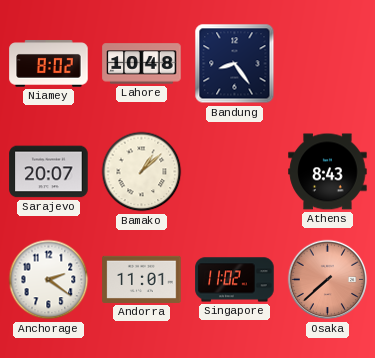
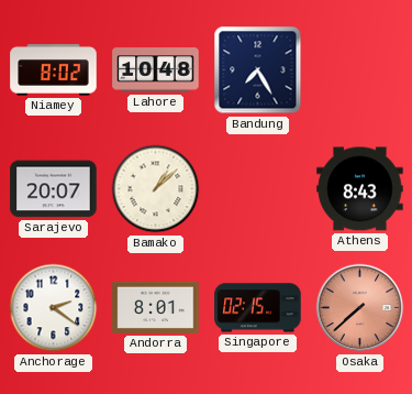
Bandung: 8:24 -> 7:25 (258, 70)
Andorra: 11:01 -> 8:01 (156, 307)
Singapore: 11:02 -> 02:15 (258, 308)
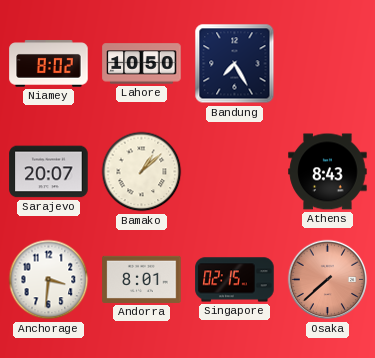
Lahore: 10:48 -> 10:50 (142, 64)
Anchorage: 2:21 -> 3:31 (49, 280)
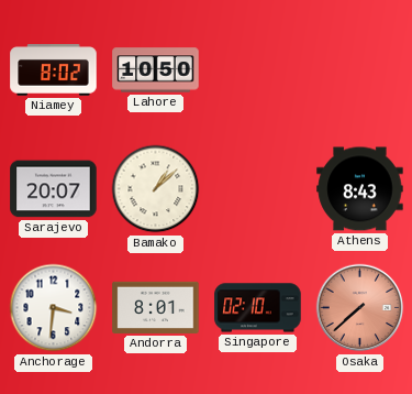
Bandung: 7:25 -> none (235, 64)
Singapore: 02:15 -> 02:10 (258, 308)
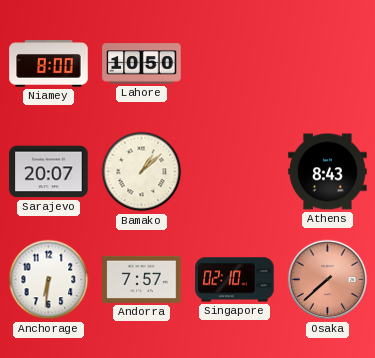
Niamey: 8:02 -> 8:00 (49, 64)
Anchorage: 3:31 -> 6:31 (49, 280)
Andorra: 8:01 -> 7:57 (142, 279)
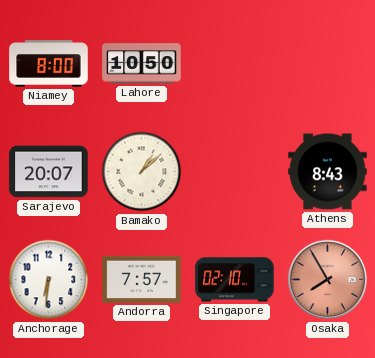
Osaka: 7:38 -> 7:55 (328, 280)
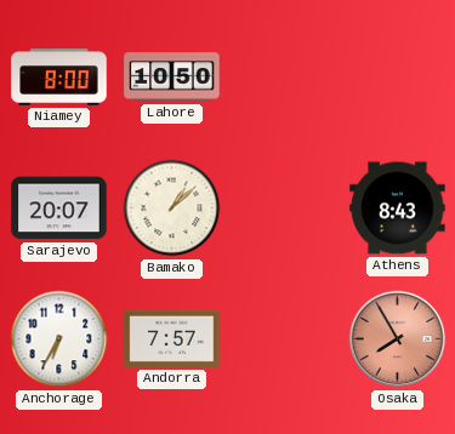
Anchorage: 6:31 -> 6:35 (59, 339)
Singapore: 02:10 -> none (235, 280)
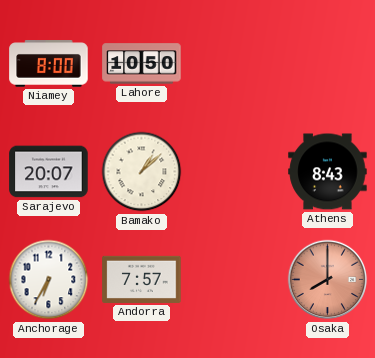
Osaka: 7:55 -> 8:00 (328, 280)
